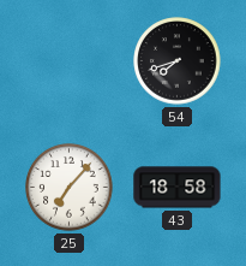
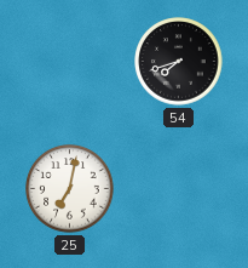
25: 7:07 -> 7:02 (70, 189)
43: 18:58 -> none (178, 188)
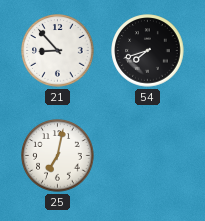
21: none -> 8:53 (58, 51)
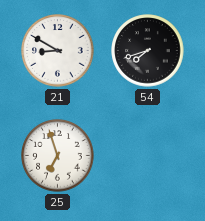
21: 8:53 -> 8:50 (58, 51)
25: 7:02 -> 6:57 (58, 156)
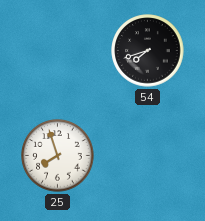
21: 8:50 -> none (58, 51)
25: 6:57 -> 7:57 (58, 156)
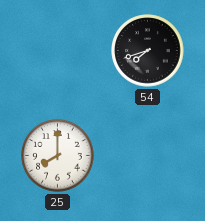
25: 7:57 -> 8:00 (58, 156)
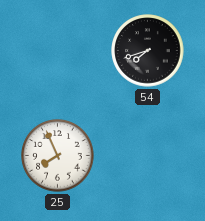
25: 8:00 -> 7:56 (58, 156)
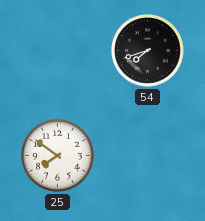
25: 7:56 -> 7:51 (58, 156)
